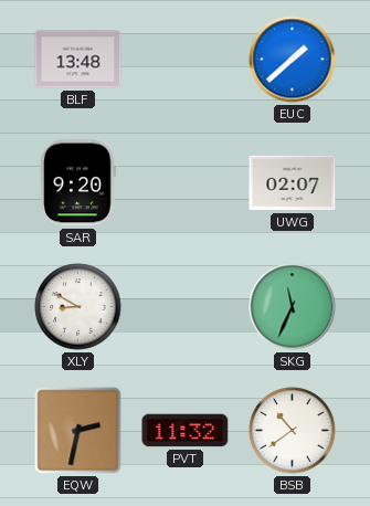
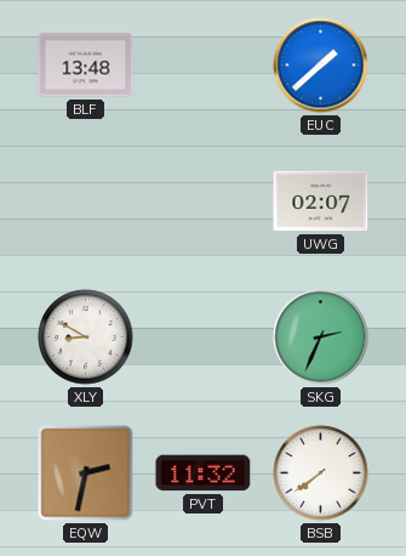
SAR: 9:20 -> none (77, 183)
SKG: 11:34 -> 2:34 (321, 337)
BSB: 10:39 -> 7:39 (321, 473)
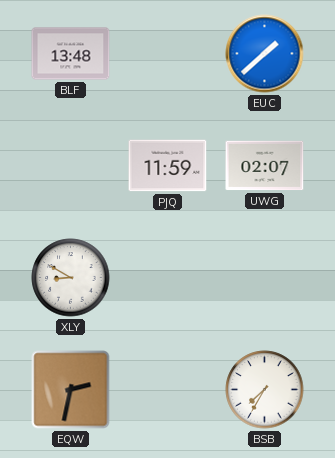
PJQ: none -> 11:59 (168, 166)
SKG: 2:34 -> none (321, 337)
PVT: 11:32 -> none (204, 473)
BSB: 7:39 -> 7:35 (265, 390)
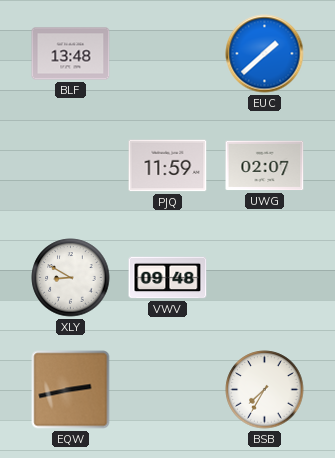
VWV: none -> 09:48 (168, 278)
EQW: 2:32 -> 2:43 (71, 390)
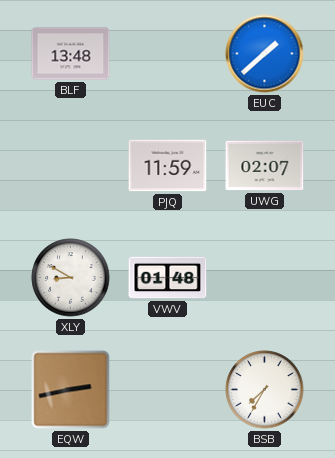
VWV: 09:48 -> 01:48 (168, 278)
